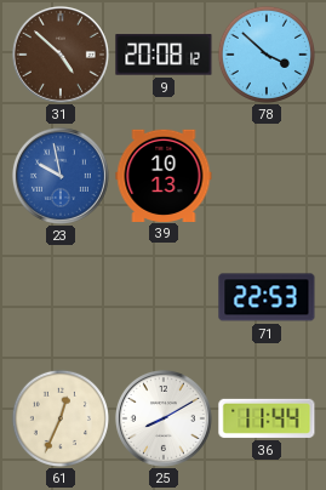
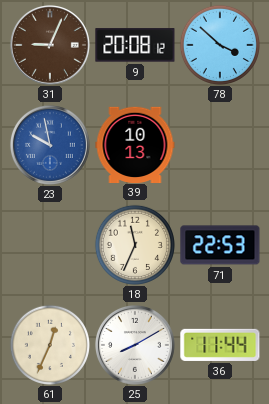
31: 4:52 -> 9:04 (50, 45)
18: none -> 11:34 (135, 245)
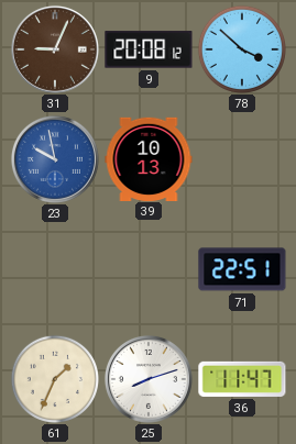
18: 11:34 -> none (135, 245)
71: 22:53 -> 22:51 (242, 269)
61: 12:34 -> 1:34 (55, 379)
25: 8:10 -> 8:12 (149, 379)
36: 11:44 -> 11:47 (242, 379)
